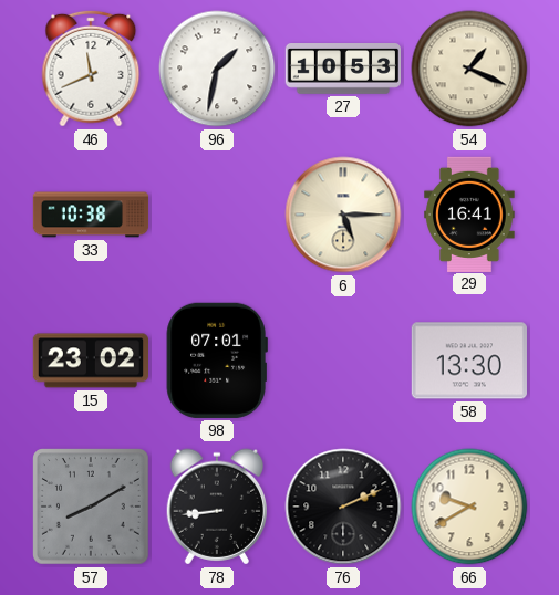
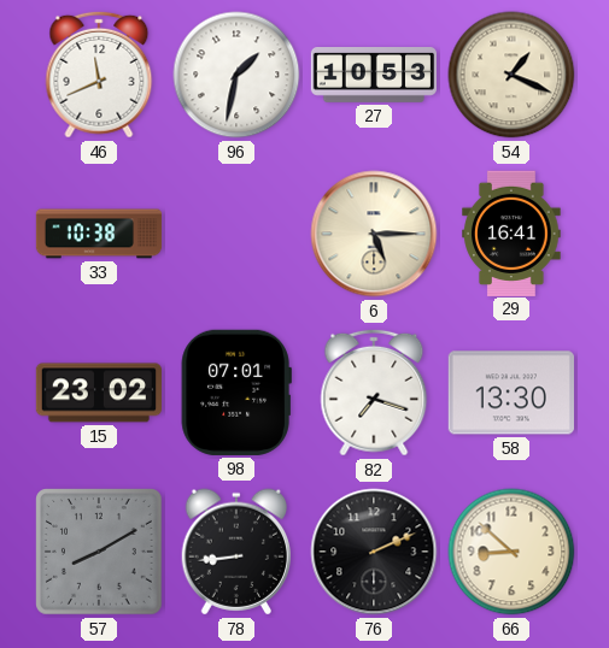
82: none -> 7:18 (374, 393)
66: 9:40 -> 8:52 (511, 552)
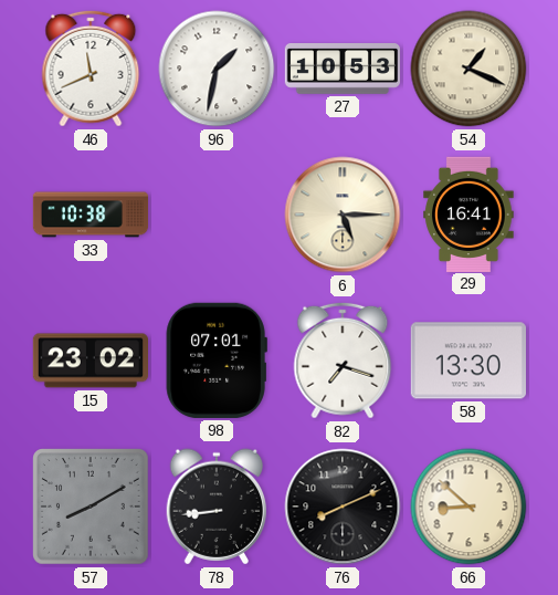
76: 2:11 -> 8:11 (343, 507)
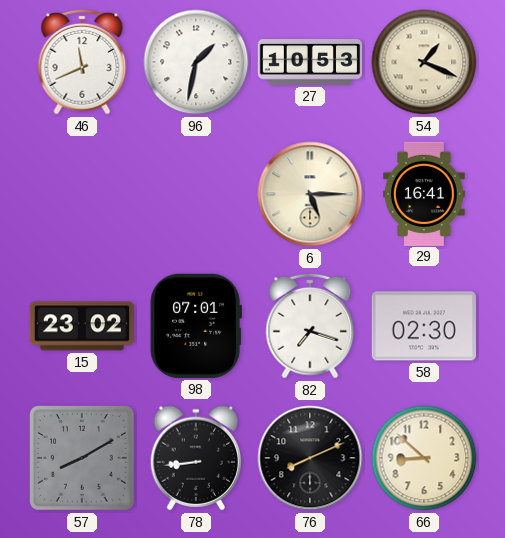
33: 10:38 -> none (91, 215)
58: 13:30 -> 02:30 (424, 326)
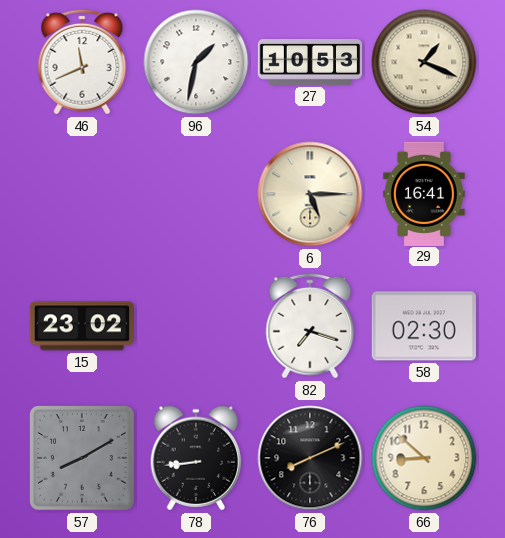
98: 07:01 -> none (196, 326)
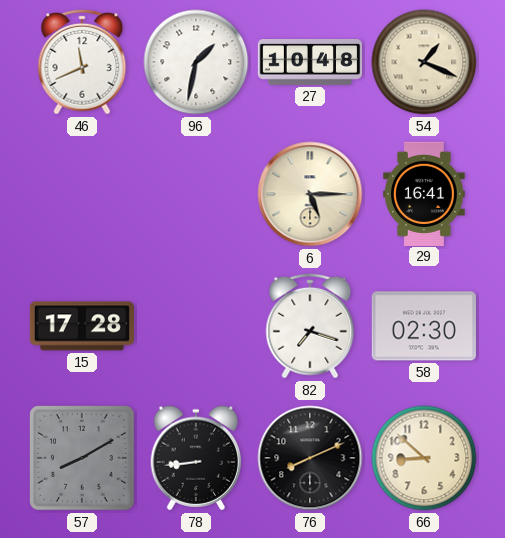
27: 10:53 -> 10:48 (310, 63)
15: 23:02 -> 17:28 (81, 326)
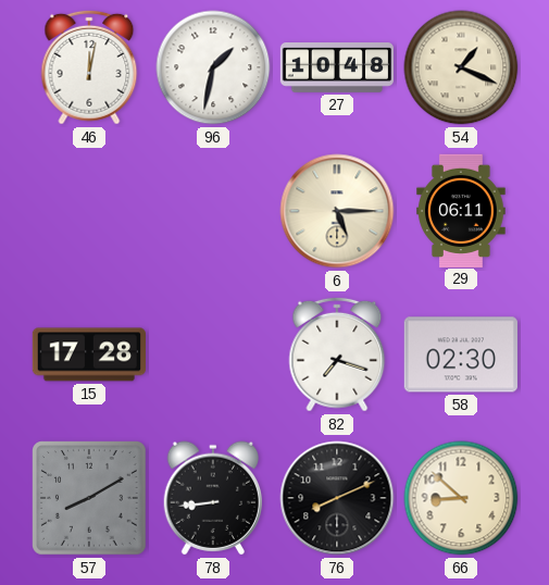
46: 11:41 -> 12:02 (89, 67)
29: 16:41 -> 06:11 (461, 210)
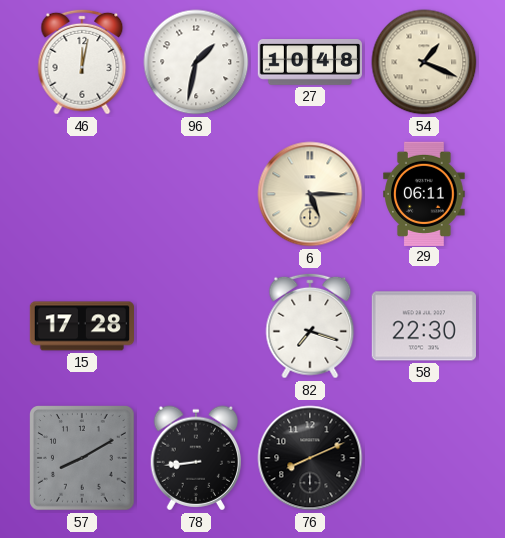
58: 02:30 -> 22:30 (424, 326)
66: 8:52 -> none (461, 498)
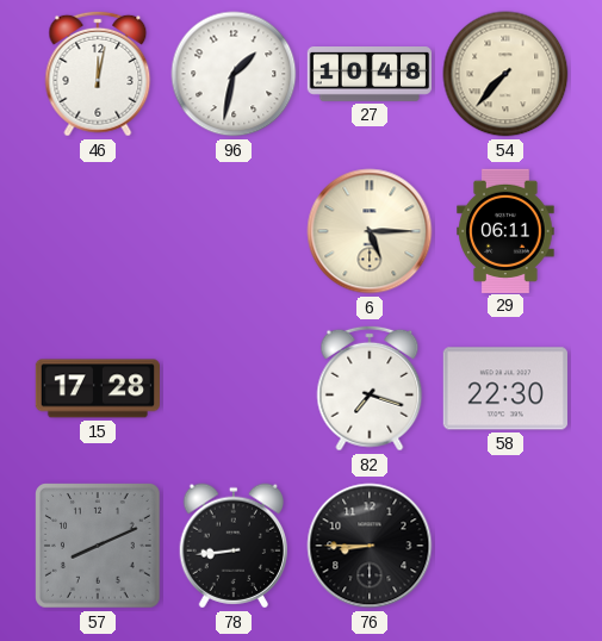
54: 1:19 -> 7:37 (505, 74)
57: 8:10 -> 8:11 (99, 547)
76: 8:11 -> 8:45 (370, 546)
